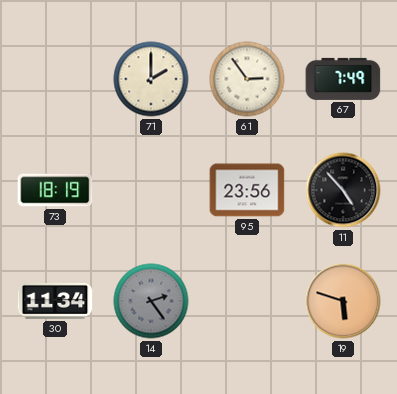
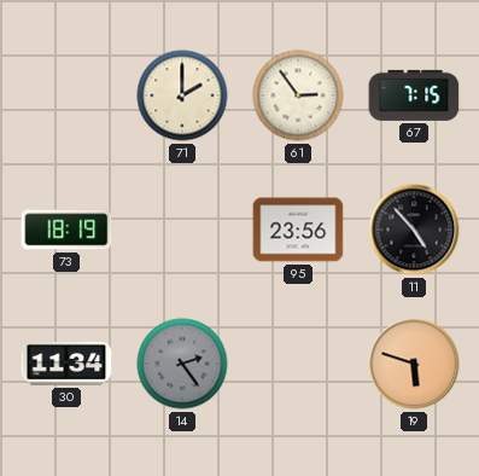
67: 7:49 -> 7:15 (414, 95)
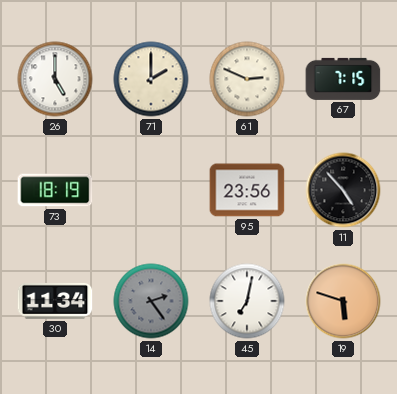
26: none -> 5:00 (55, 79)
61: 2:54 -> 2:49 (247, 79)
45: none -> 7:02 (247, 301)
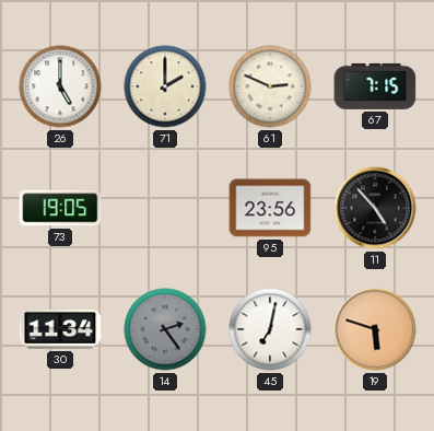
73: 18:19 -> 19:05 (60, 208)
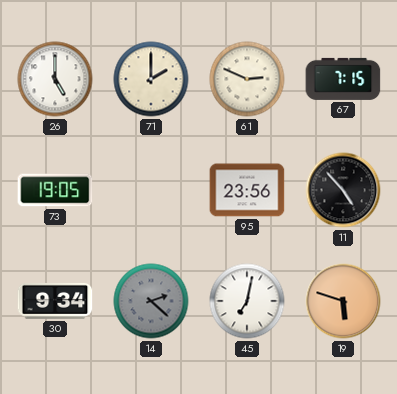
30: 11:34 -> 9:34 (55, 301)
14: 2:24 -> 2:22 (151, 301)
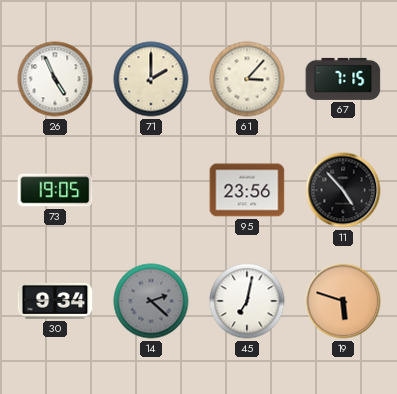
26: 5:00 -> 4:56 (55, 79)
61: 2:49 -> 3:07 (247, 79)
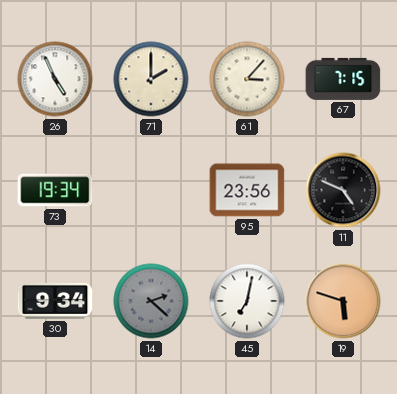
73: 19:05 -> 19:34 (55, 190)
11: 4:53 -> 4:49 (343, 190)
